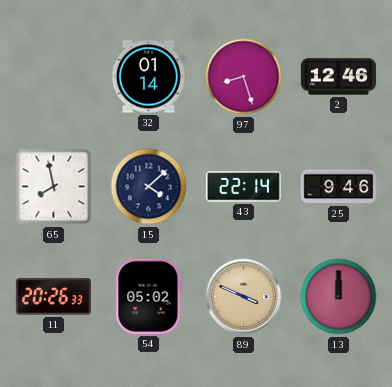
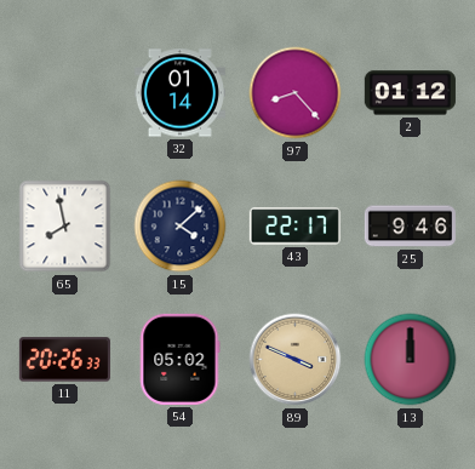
97: 8:27 -> 8:23 (296, 93)
2: 12:46 -> 01:12 (410, 93)
43: 22:14 -> 22:17 (294, 227)
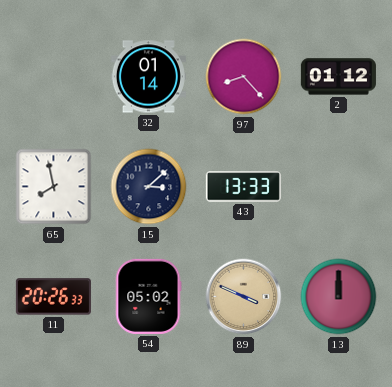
15: 4:08 -> 3:08 (149, 187)
43: 22:17 -> 13:33 (243, 187)
25: 9:46 -> none (410, 227)
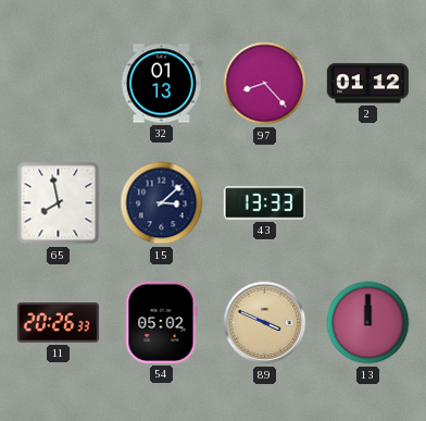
32: 01:14 -> 01:13 (161, 84)
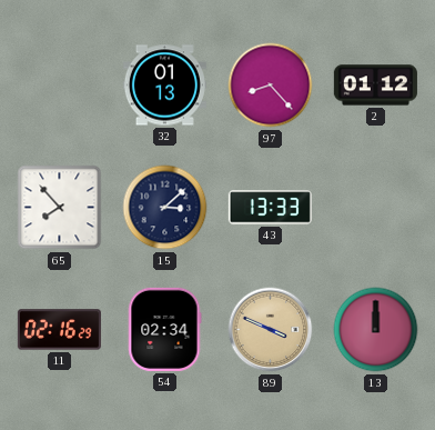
65: 7:58 -> 7:53 (60, 208)
11: 20:26 -> 02:16 (59, 330)
54: 05:02 -> 02:34 (164, 329)
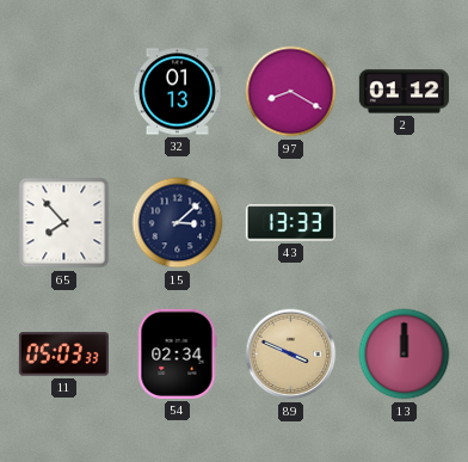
97: 8:23 -> 8:20 (291, 92)
11: 02:16 -> 05:03 (63, 355)
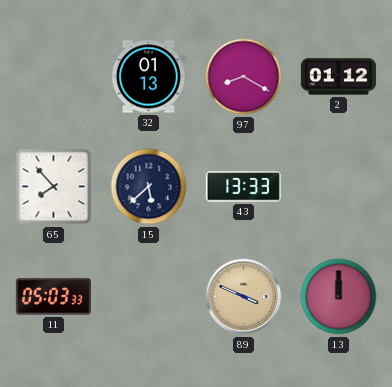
15: 3:08 -> 5:38 (149, 187)
54: 02:34 -> none (177, 353)
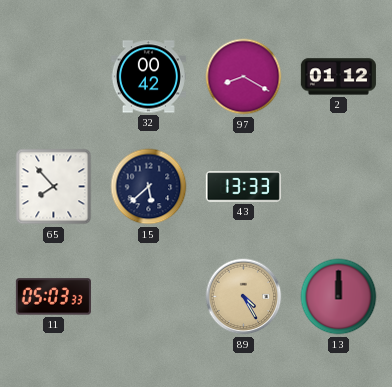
32: 01:13 -> 00:42 (148, 77)
89: 3:49 -> 4:25 (244, 297)
